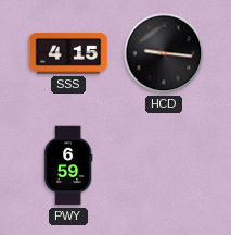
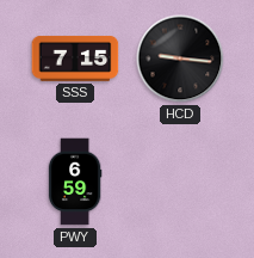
SSS: 4:15 -> 7:15 (75, 59)
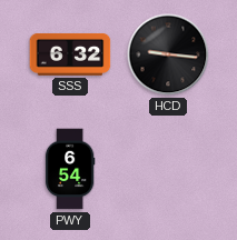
SSS: 7:15 -> 6:32 (70, 54)
PWY: 6:59 -> 6:54 (70, 169)
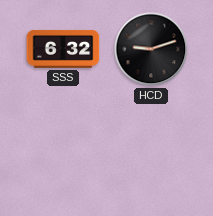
HCD: 9:16 -> 9:12 (151, 49)
PWY: 6:54 -> none (70, 169)
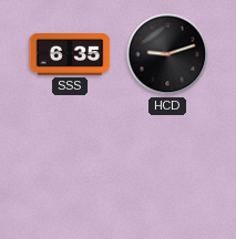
SSS: 6:32 -> 6:35 (70, 54)
